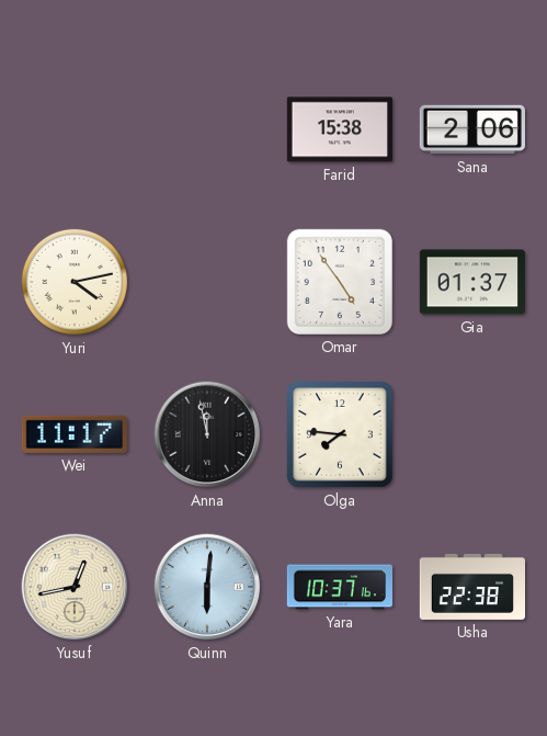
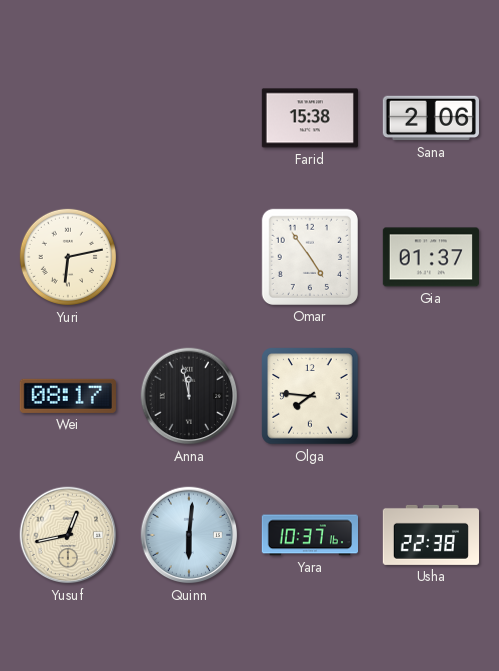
Yuri: 4:13 -> 6:13 (68, 257)
Wei: 11:17 -> 08:17 (68, 396)
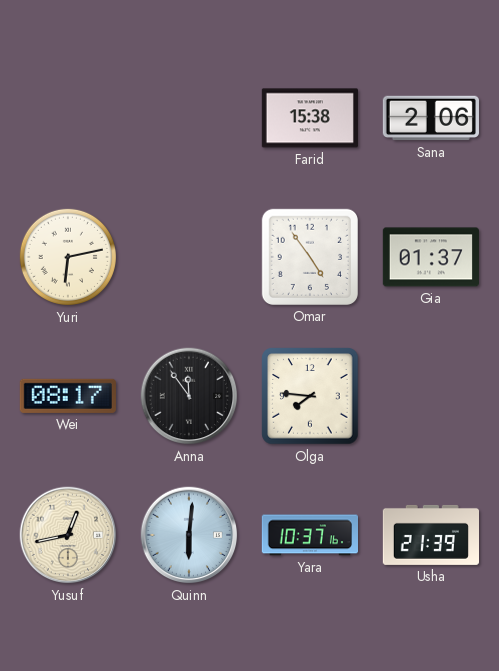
Anna: 11:58 -> 11:54 (189, 396)
Usha: 22:38 -> 21:39 (430, 535)
